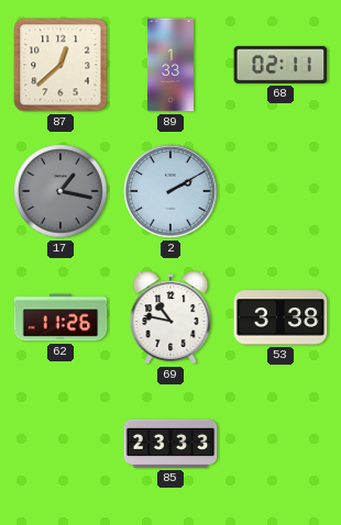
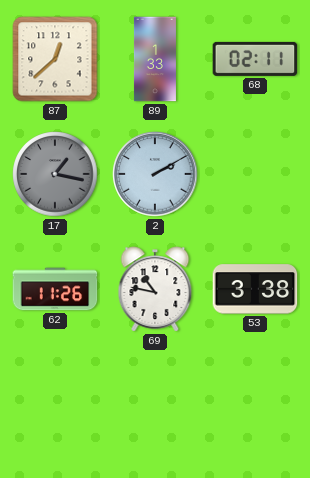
85: 23:33 -> none (170, 444)
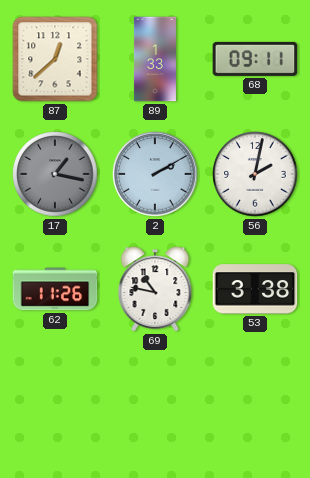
68: 02:11 -> 09:11 (255, 59)
56: none -> 2:02 (255, 174)
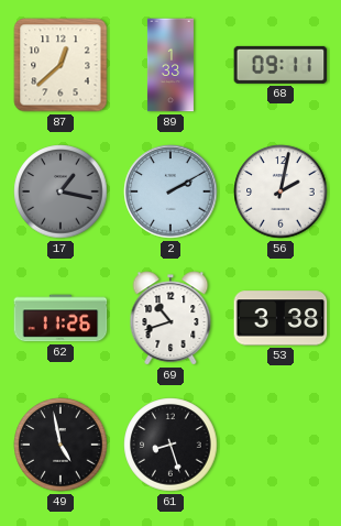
69: 10:47 -> 10:42 (170, 318)
49: none -> 4:58 (61, 445)
61: none -> 8:27 (170, 445)
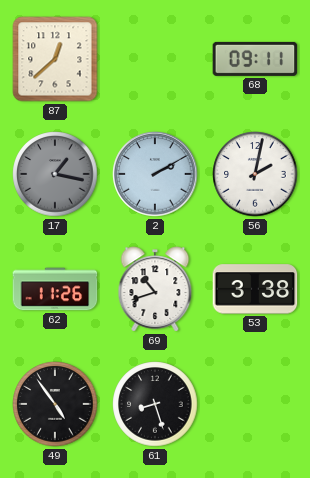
89: 1:33 -> none (170, 65)
49: 4:58 -> 4:54 (55, 404)
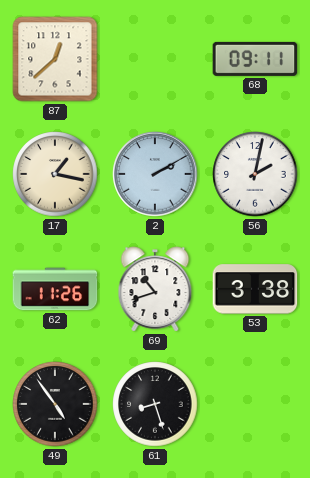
17 dial: grey -> cream (55, 174)
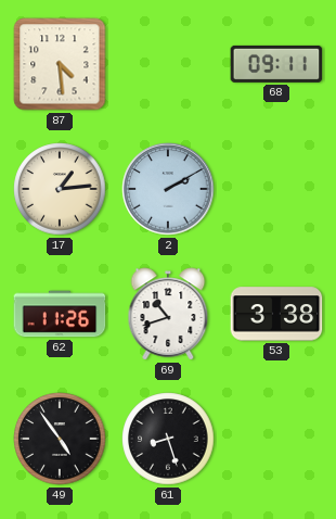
87: 12:38 -> 4:29 (60, 64)
17: 1:17 -> 1:14 (60, 189)
56: 2:02 -> none (255, 174)
